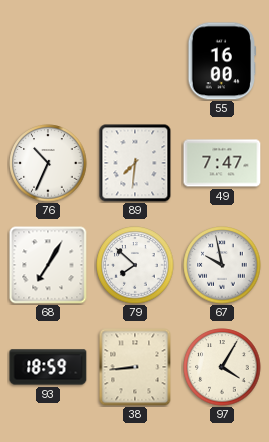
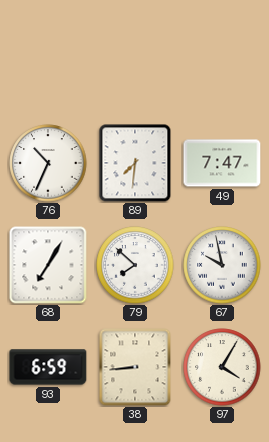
55: 16:00 -> none (222, 61)
93: 18:59 -> 6:59 (48, 367)
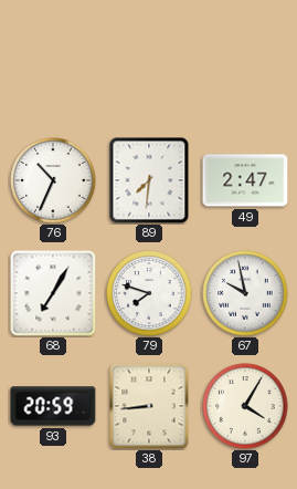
49: 7:47 -> 2:47 (245, 180)
79: 7:52 -> 7:48 (149, 293)
93: 6:59 -> 20:59 (53, 406)
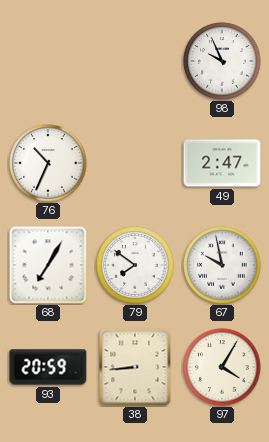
98: none -> 9:56 (222, 61)
89: 7:31 -> none (149, 180)
79: 7:48 -> 7:51 (135, 265)
